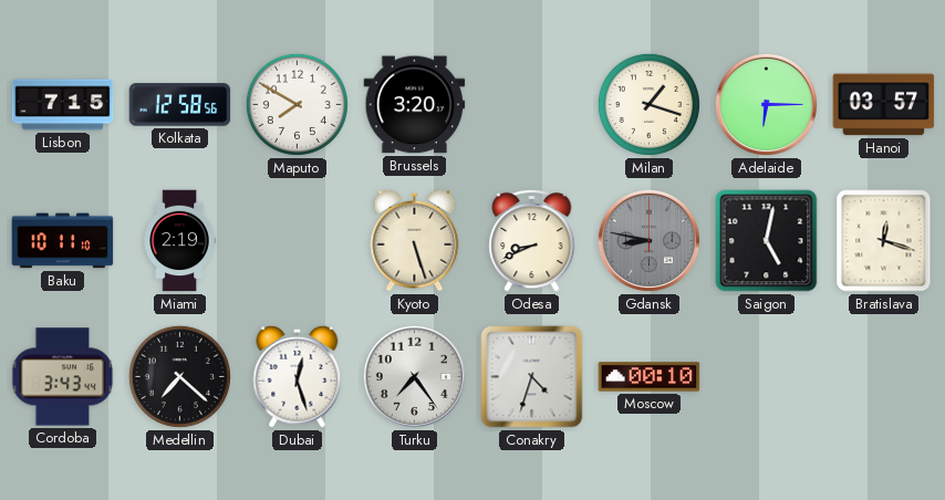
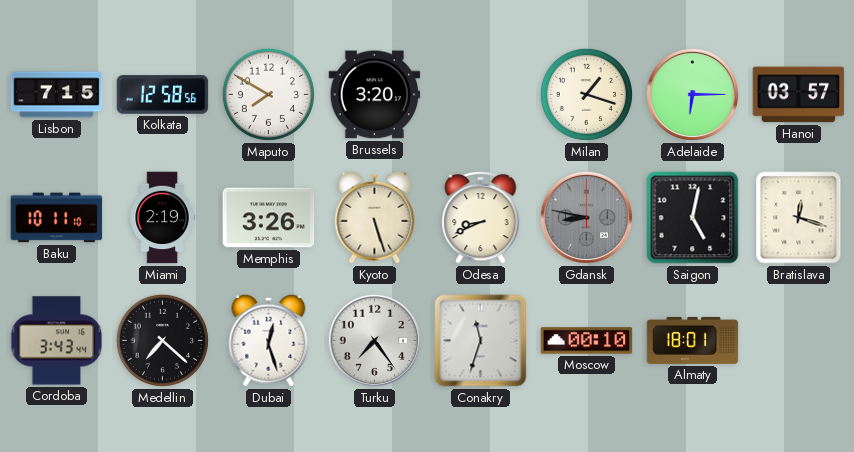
Memphis: none -> 3:26 (269, 218)
Conakry: 4:33 -> 11:33 (481, 341)
Almaty: none -> 18:01 (693, 340)
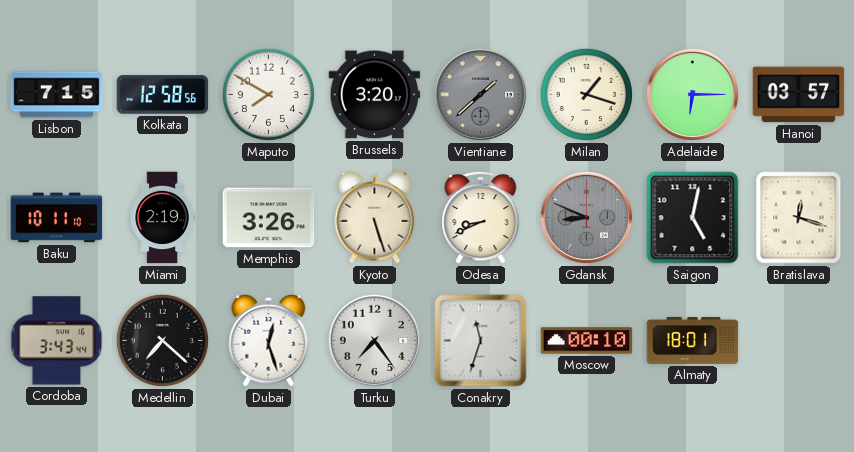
Vientiane: none -> 1:38 (480, 94)
Gdansk: 8:47 -> 8:49 (586, 217)
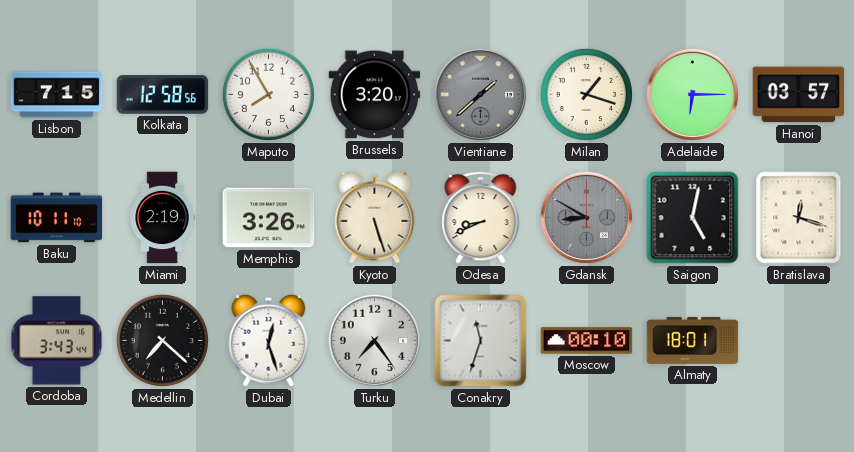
Maputo: 7:50 -> 7:55 (268, 94)
Gdansk: 8:49 -> 8:50 (586, 217)
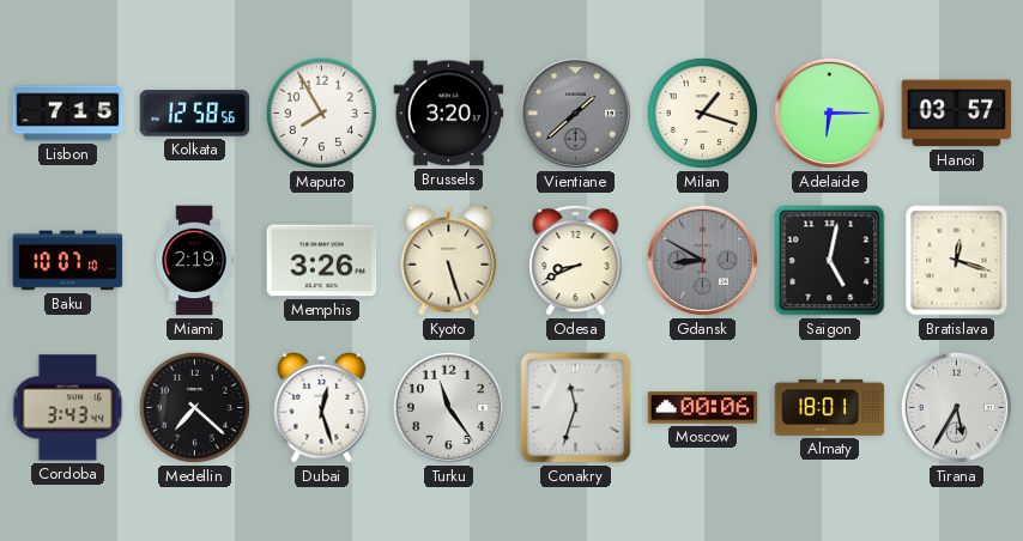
Baku: 10:11 -> 10:07 (68, 261)
Turku: 7:24 -> 11:24 (448, 407)
Moscow: 00:10 -> 00:06 (703, 408)
Tirana: none -> 5:35 (956, 407)
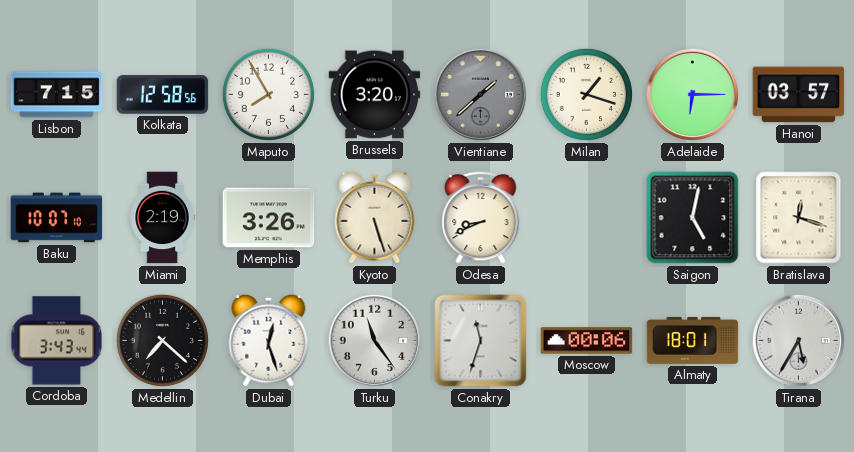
Gdansk: 8:50 -> none (702, 260)
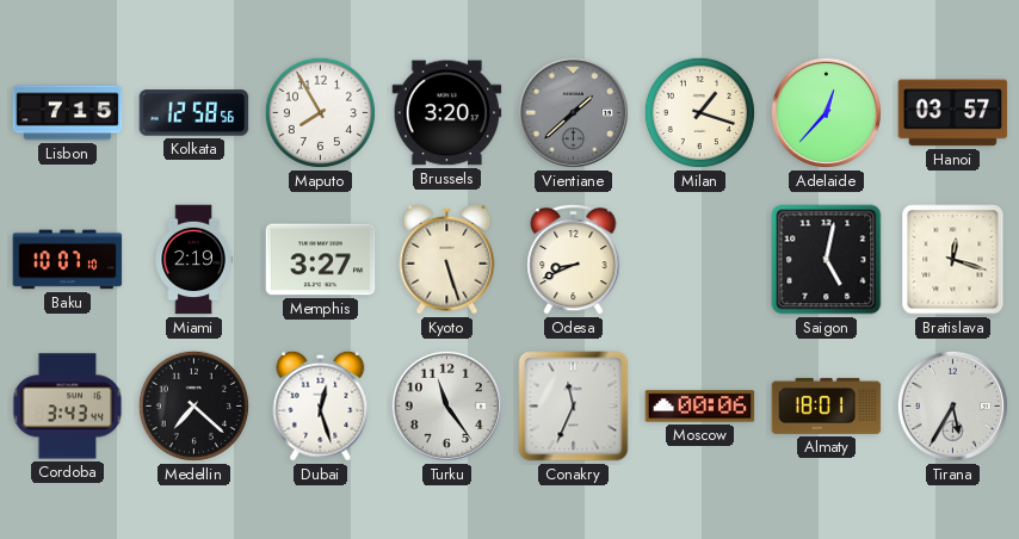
Adelaide: 6:15 -> 12:37 (826, 112)
Memphis: 3:26 -> 3:27 (321, 260)
Conakry: 11:33 -> 11:34 (574, 407)
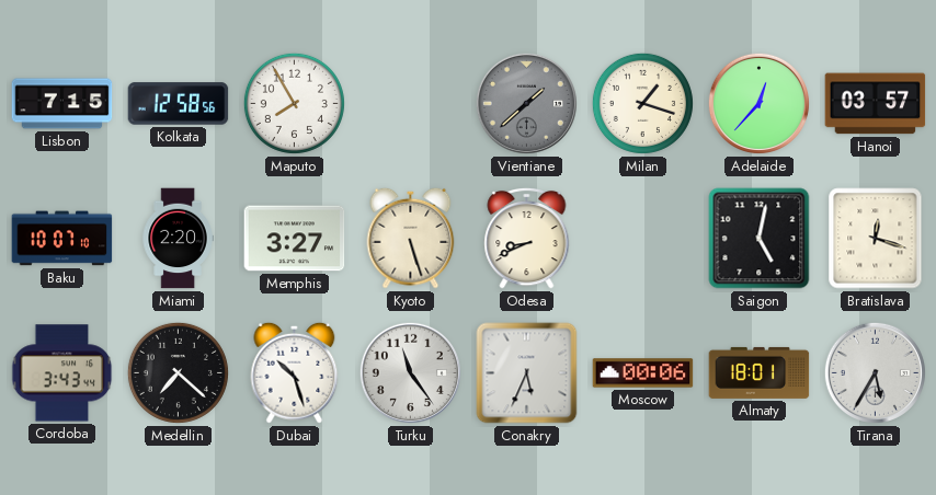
Brussels: 3:20 -> none (447, 113)
Miami: 2:19 -> 2:20 (178, 239)
Dubai: 12:27 -> 10:27 (295, 372)
Conakry: 11:34 -> 5:34 (527, 373)
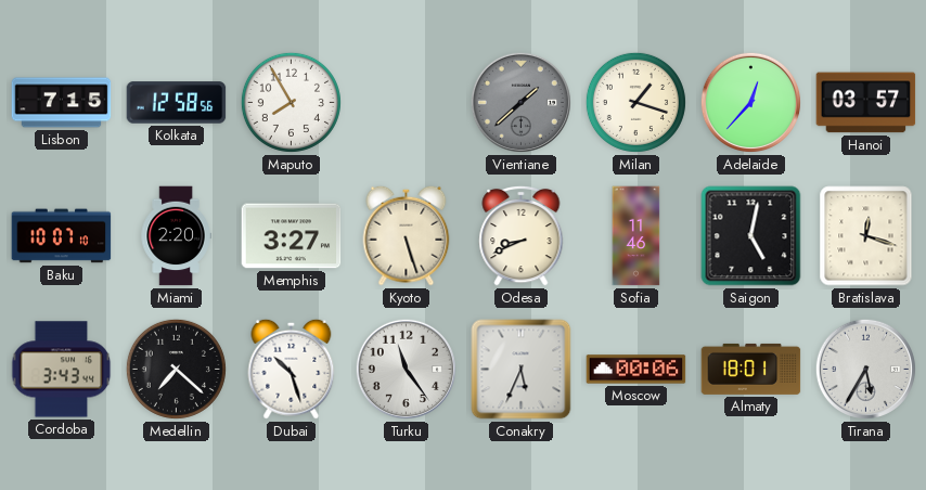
Sofia: none -> 11:46 (636, 236)
